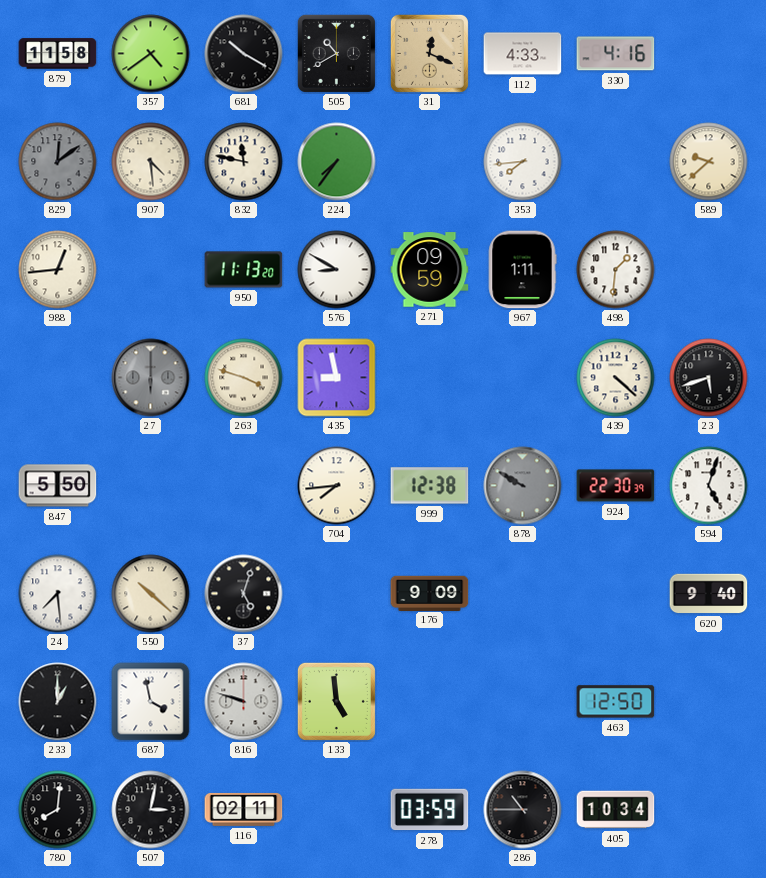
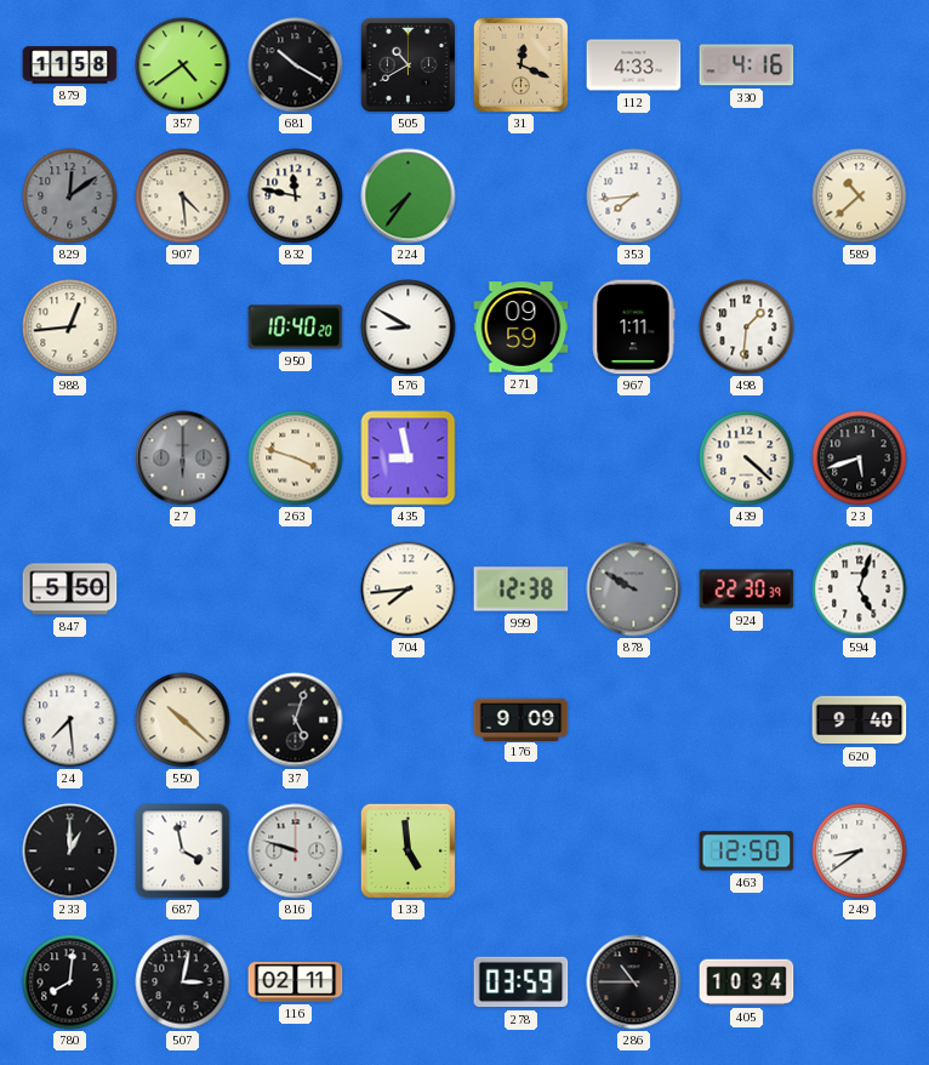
589: 9:38 -> 10:38 (860, 197)
950: 11:13 -> 10:40 (296, 328)
249: none -> 8:39 (860, 852)
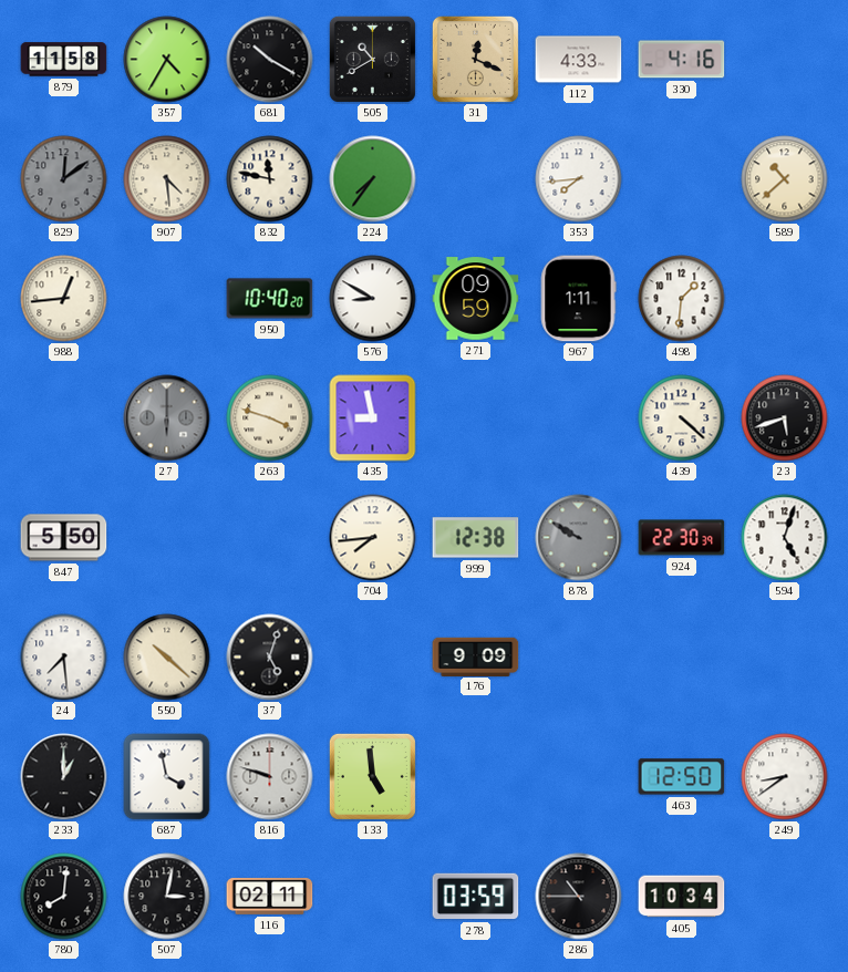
357: 4:39 -> 4:35 (167, 60)
620: 9:40 -> none (860, 721)
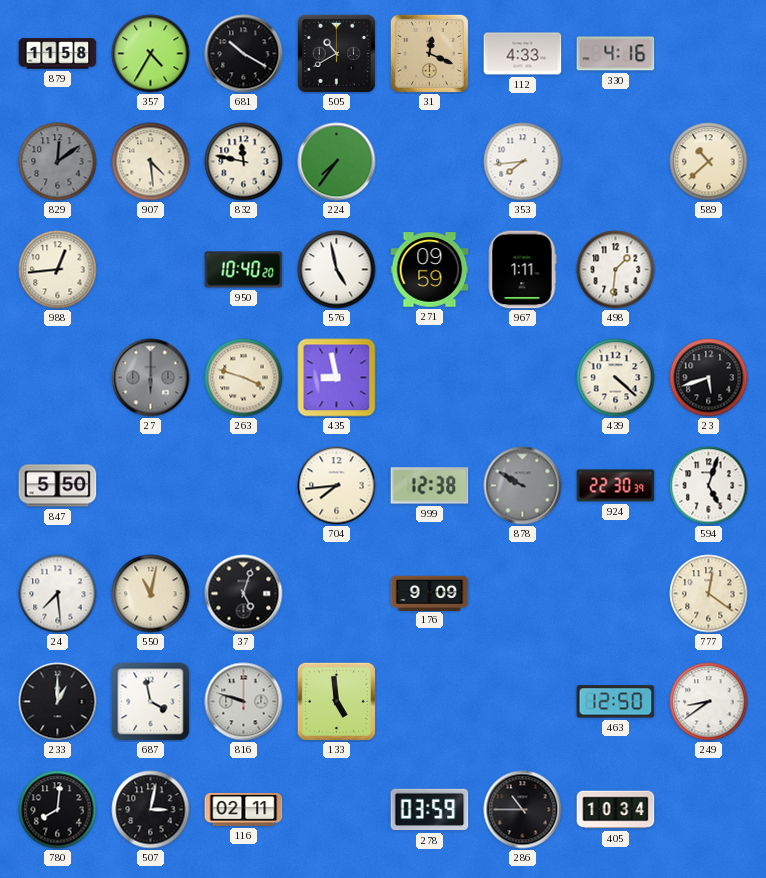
576: 8:50 -> 4:58 (337, 270)
550: 10:22 -> 11:02 (151, 594)
777: none -> 12:21 (709, 594)
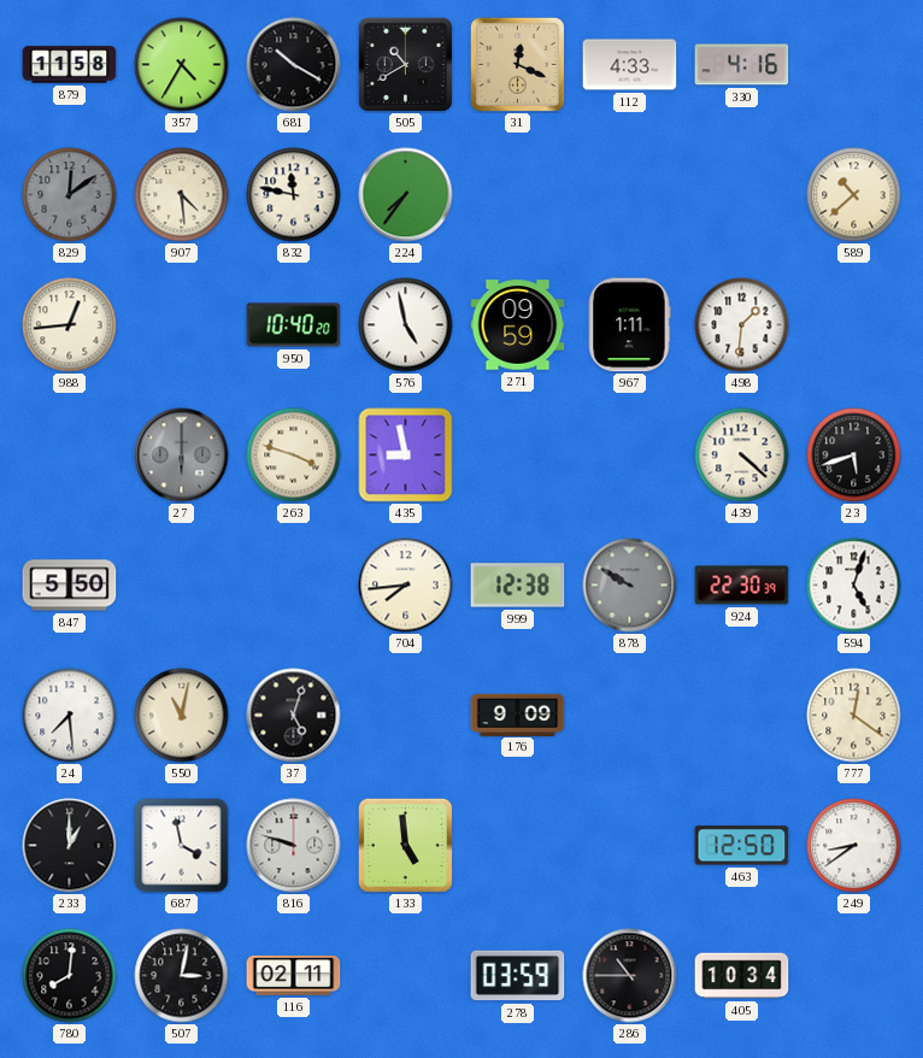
353: 7:44 -> none (523, 162)
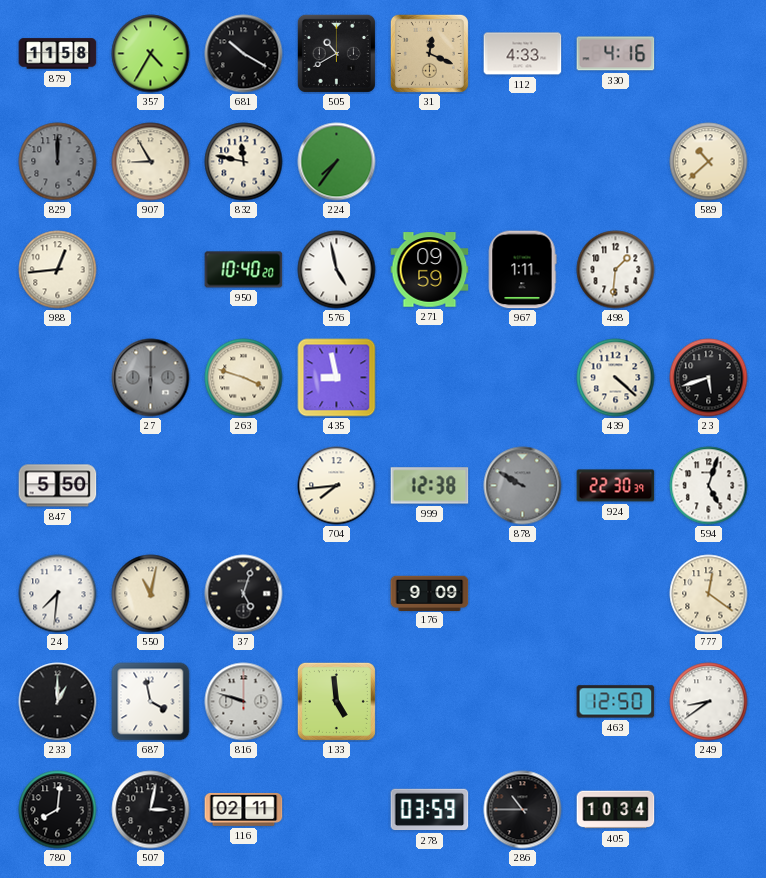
829: 12:09 -> 12:00 (58, 162)
907: 4:29 -> 8:55 (151, 162)
24: 7:29 -> 7:31 (58, 594)
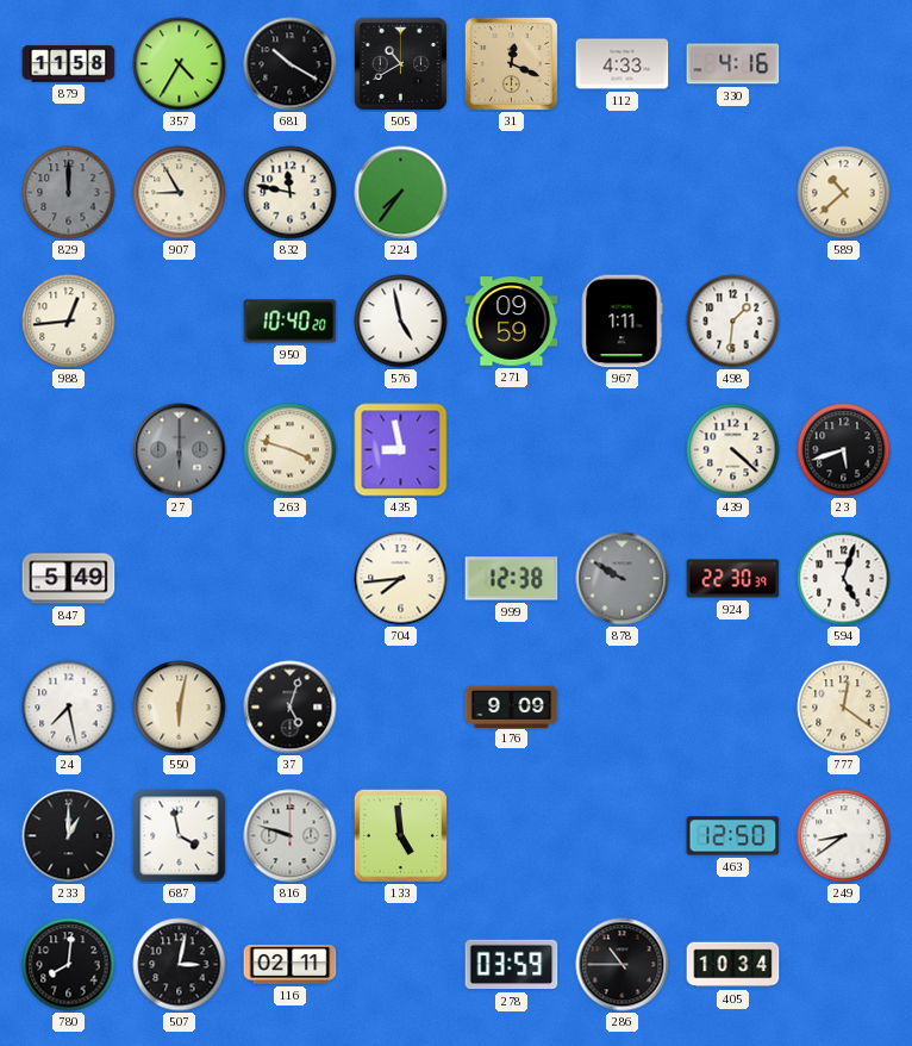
847: 5:50 -> 5:49 (69, 579)
24: 7:31 -> 7:28 (69, 708)
550: 11:02 -> 6:02 (180, 708)
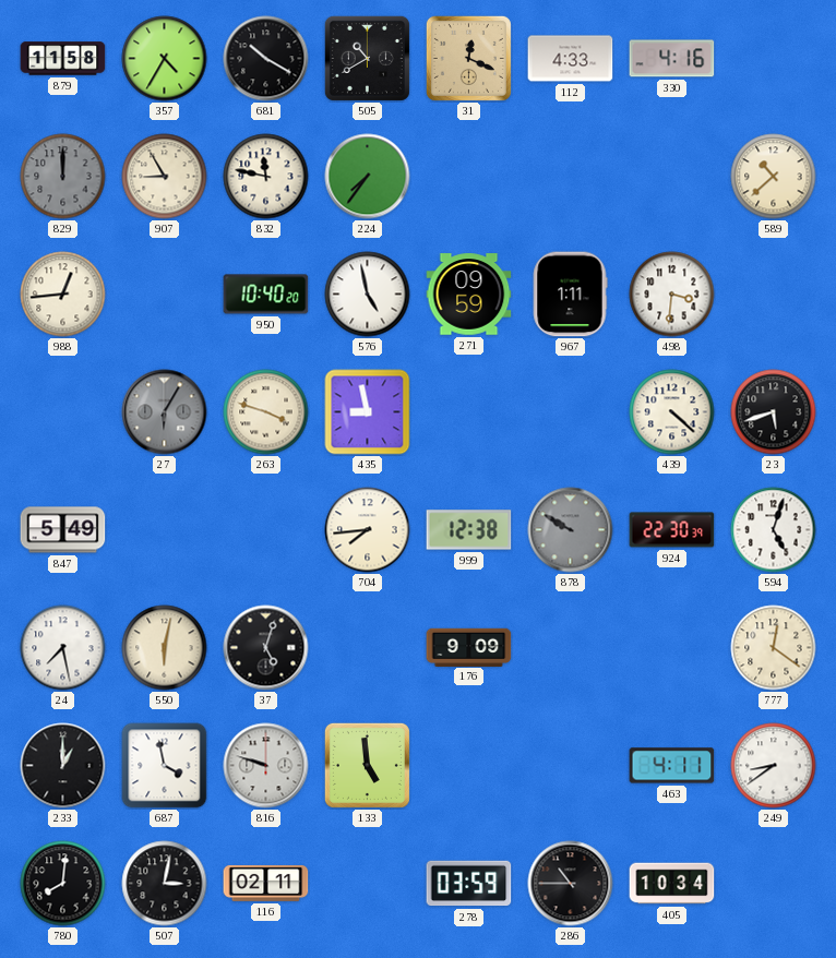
498: 1:31 -> 3:31 (672, 295)
27: 6:00 -> 6:05 (165, 412)
463: 12:50 -> 4:11 (672, 766)
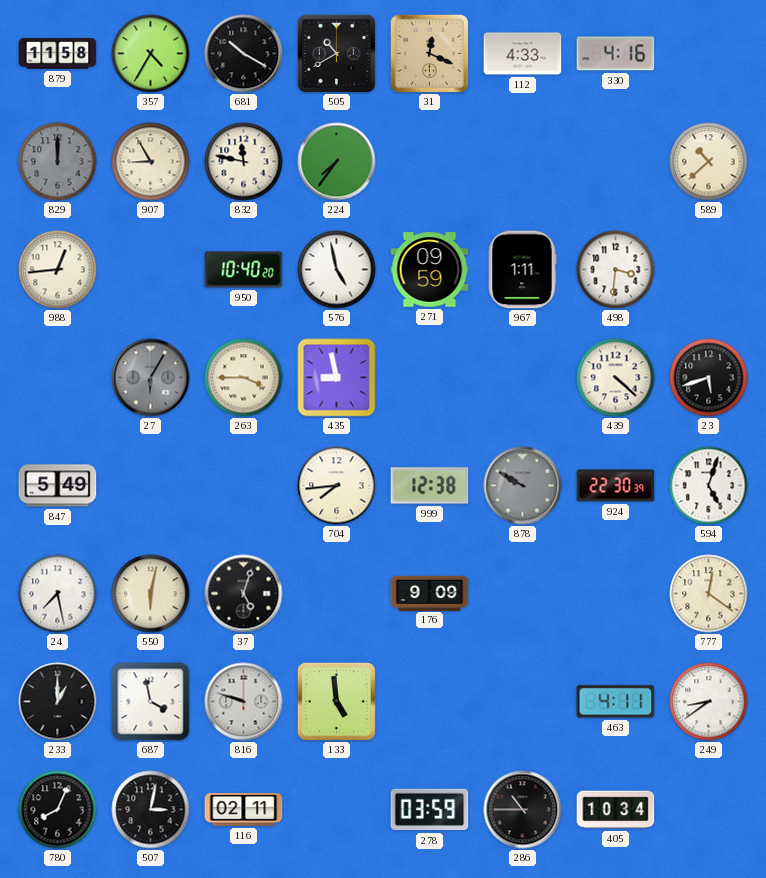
263: 3:48 -> 3:45 (244, 378)
780: 8:01 -> 8:04 (58, 810)
